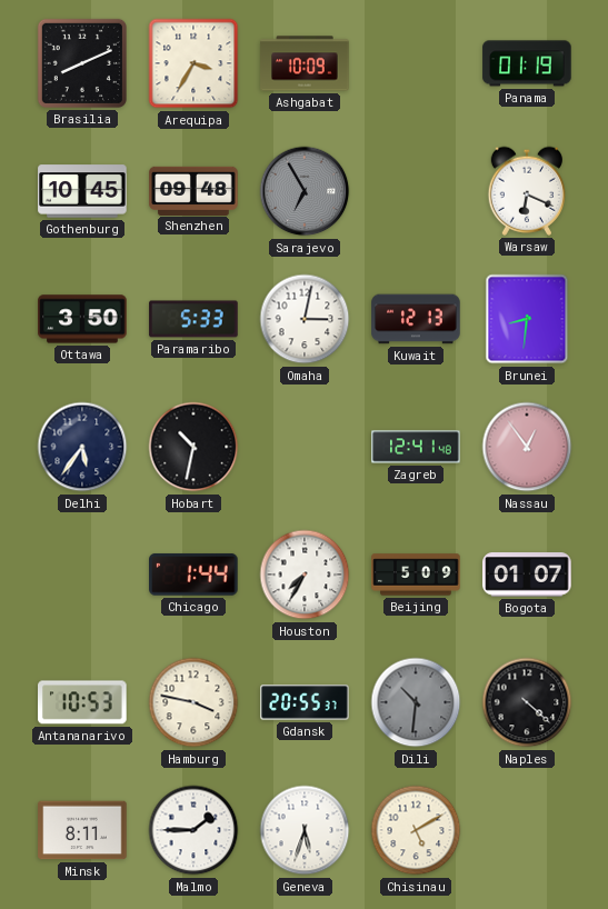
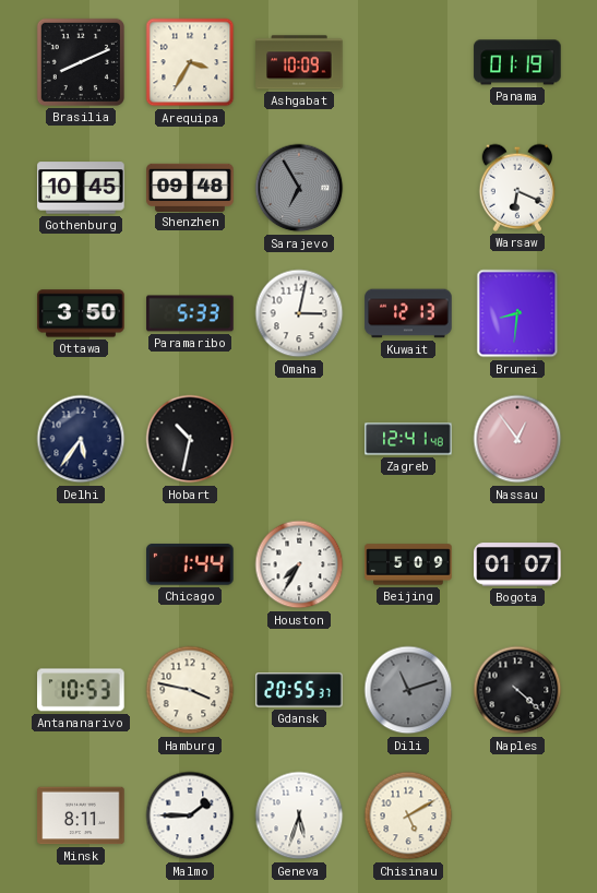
Dili: 10:31 -> 11:12 (408, 690)
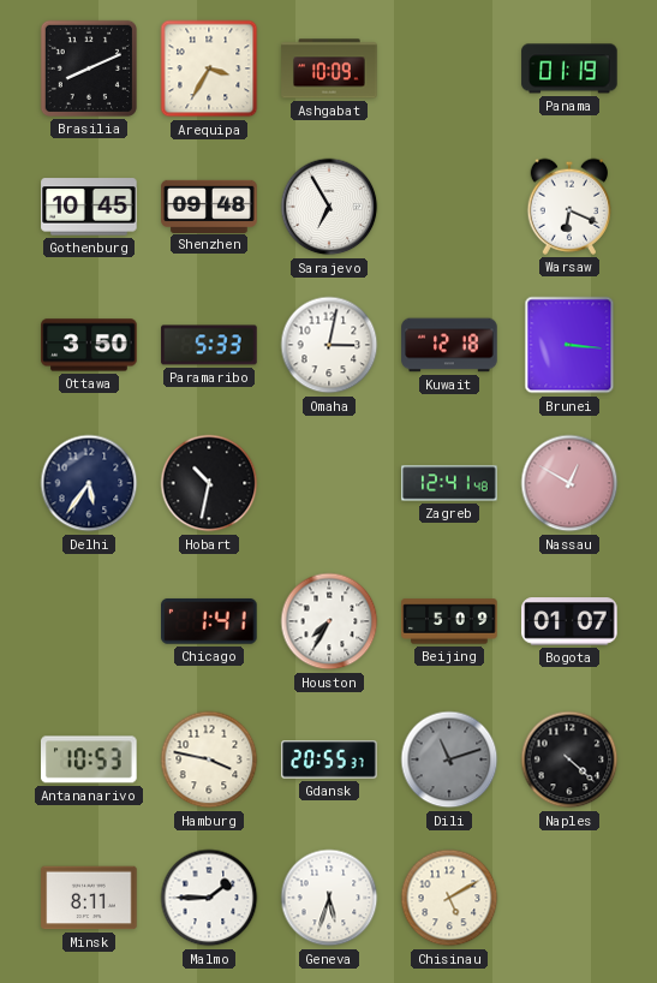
Sarajevo dial: grey -> white (329, 207)
Kuwait: 12:13 -> 12:18 (449, 345)
Brunei: 8:31 -> 3:16 (569, 345)
Nassau: 12:54 -> 12:50 (569, 483)
Chicago: 1:44 -> 1:41 (209, 621)
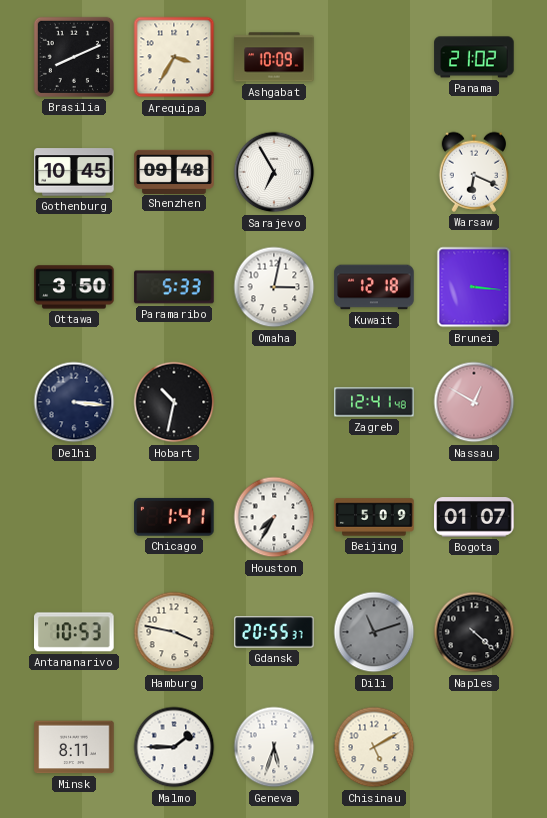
Panama: 01:19 -> 21:02 (474, 57)
Delhi: 5:36 -> 3:16 (74, 402)
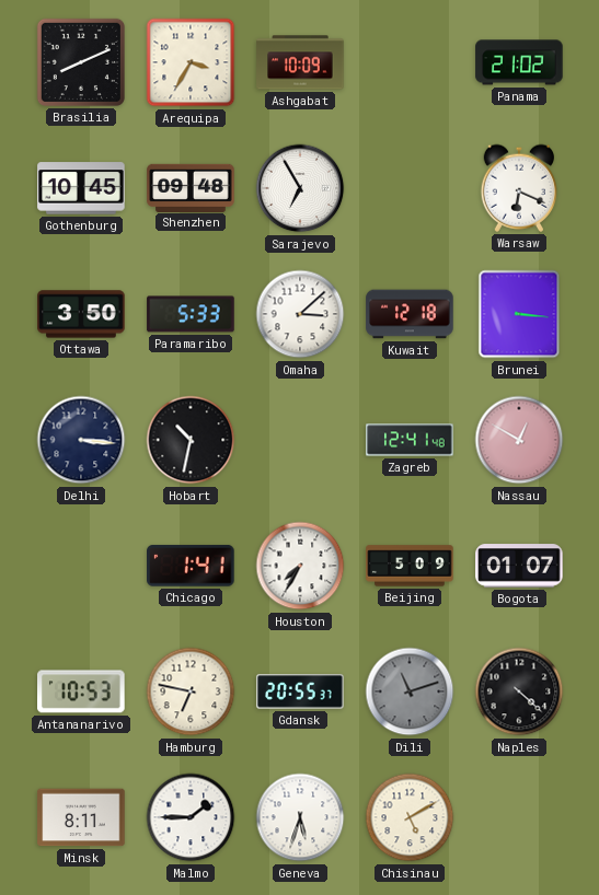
Omaha: 3:02 -> 3:08 (300, 314)
Hamburg: 3:47 -> 6:47 (191, 691)
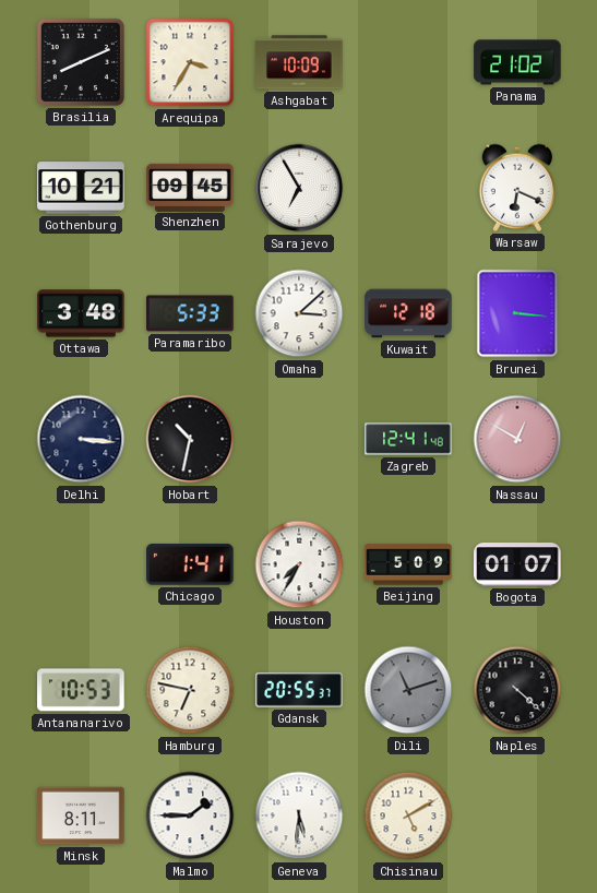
Gothenburg: 10:45 -> 10:21 (81, 188)
Shenzhen: 09:48 -> 09:45 (190, 187)
Ottawa: 3:50 -> 3:48 (81, 313)
Geneva: 5:33 -> 5:31 (299, 815)
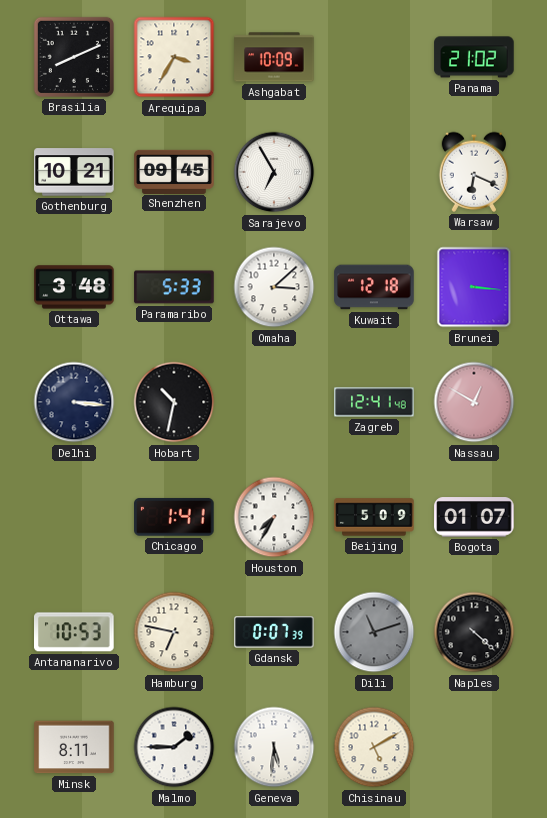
Gdansk: 20:55 -> 0:07 (274, 632)
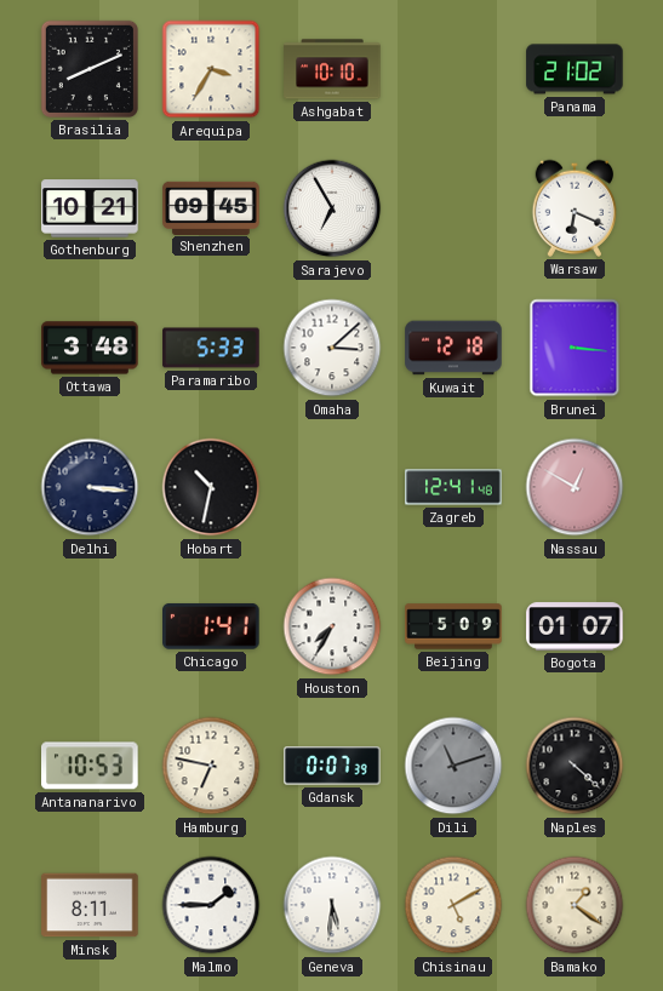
Ashgabat: 10:09 -> 10:10 (332, 69)
Bamako: none -> 1:21 (575, 905)
